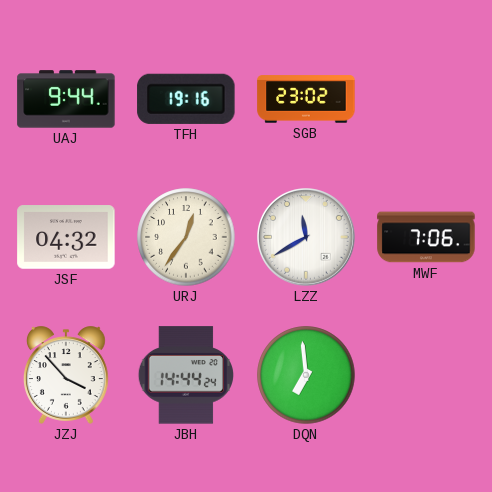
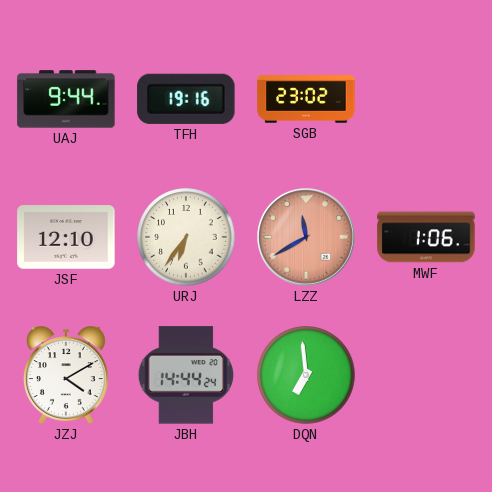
JSF: 04:32 -> 12:10 (66, 237)
URJ: 12:36 -> 6:36 (186, 237)
LZZ dial: white -> salmon (307, 238)
MWF: 7:06 -> 1:06 (426, 237)
JZJ: 3:53 -> 4:10 (66, 375)
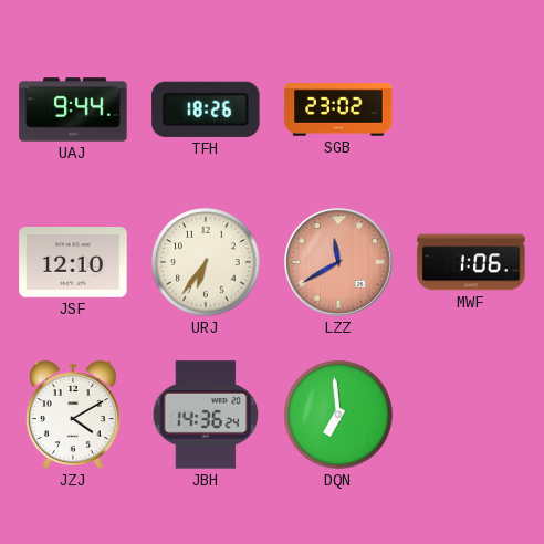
TFH: 19:16 -> 18:26 (206, 109)
JBH: 14:44 -> 14:36 (205, 415)
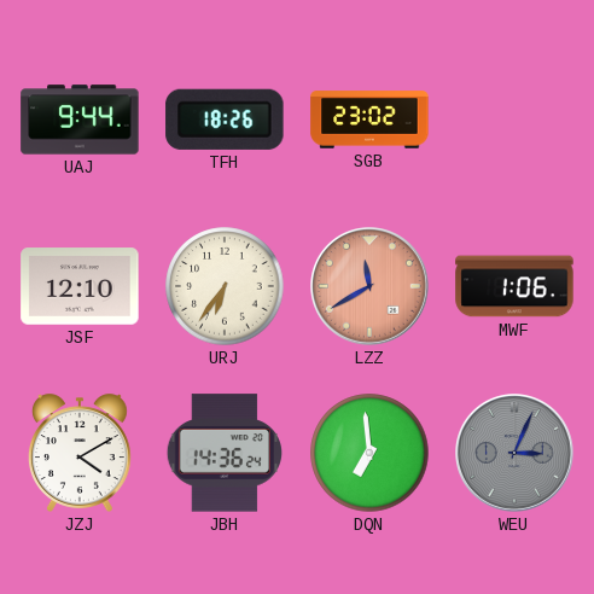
WEU: none -> 3:04 (516, 454)
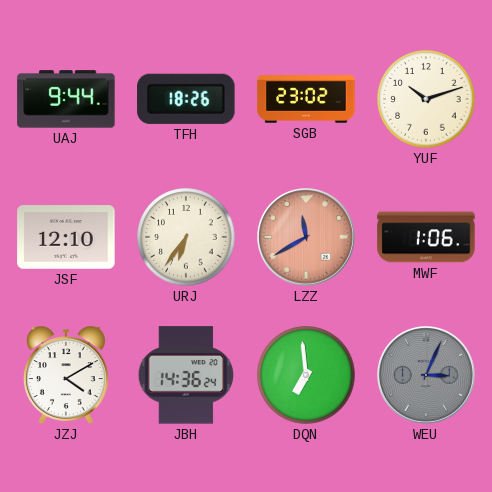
YUF: none -> 10:12 (426, 99)
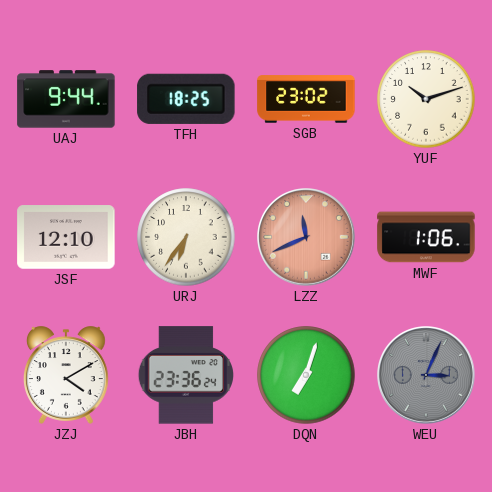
TFH: 18:26 -> 18:25 (186, 99)
LZZ: 11:40 -> 11:41 (307, 238)
JBH: 14:36 -> 23:36 (185, 375)
DQN: 6:59 -> 7:03 (306, 375)
